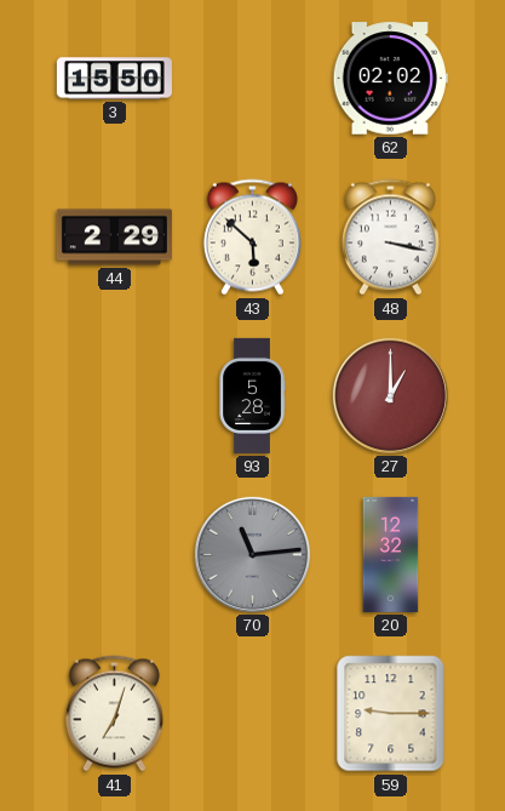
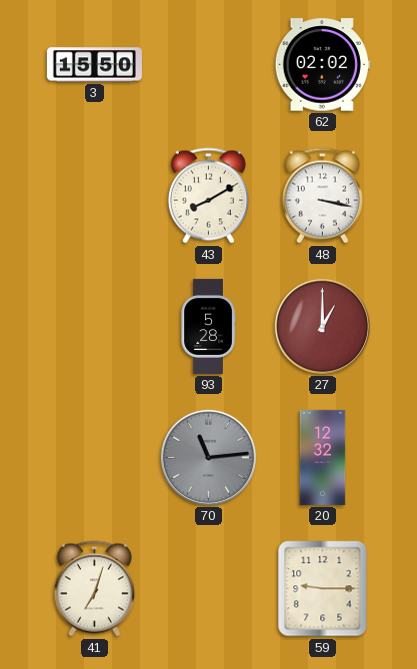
44: 2:29 -> none (114, 238)
43: 5:52 -> 8:10 (208, 196)
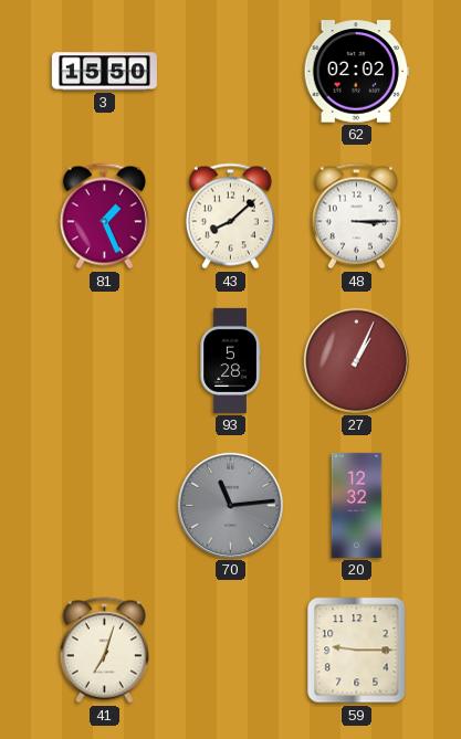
81: none -> 1:26 (104, 217)
43: 8:10 -> 8:08 (230, 217)
48: 3:17 -> 3:15 (356, 217)
27: 1:00 -> 1:04 (356, 360)
